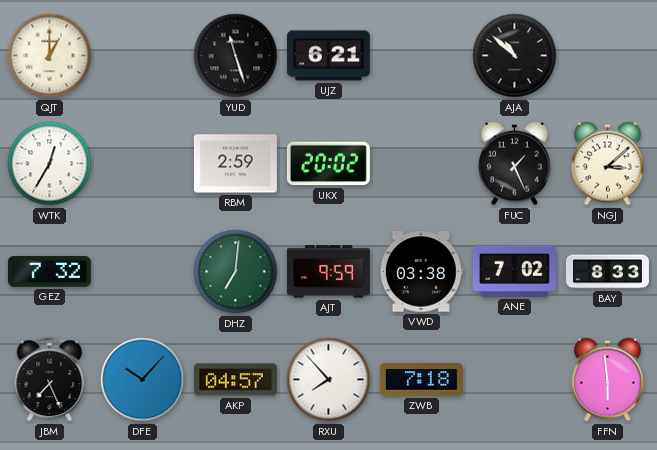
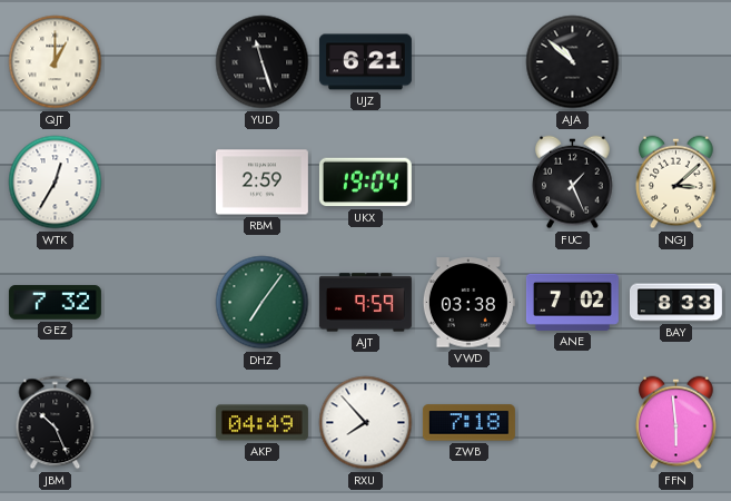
UKX: 20:02 -> 19:04 (365, 183)
DHZ: 7:01 -> 7:06 (263, 303)
JBM: 7:26 -> 10:26 (56, 423)
DFE: 10:07 -> none (143, 380)
AKP: 04:57 -> 04:49 (261, 423)
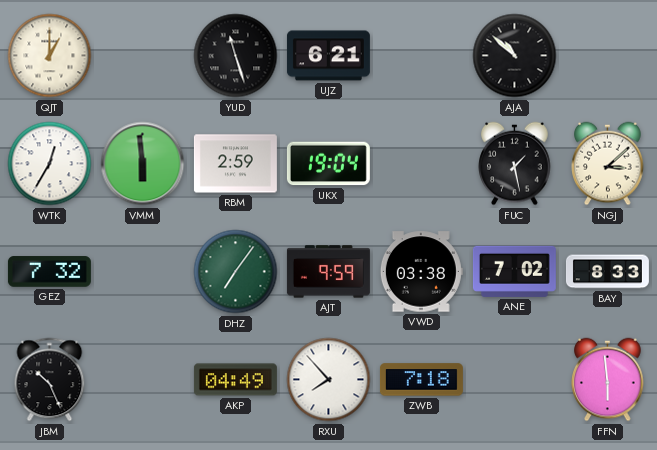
VMM: none -> 5:59 (143, 164)
FUC: 1:26 -> 1:28 (515, 164)
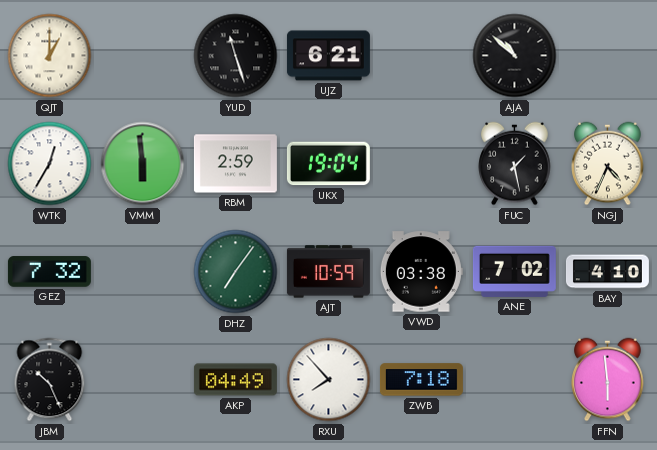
NGJ: 3:08 -> 4:34 (608, 164)
AJT: 9:59 -> 10:59 (328, 272)
BAY: 8:33 -> 4:10 (607, 272)
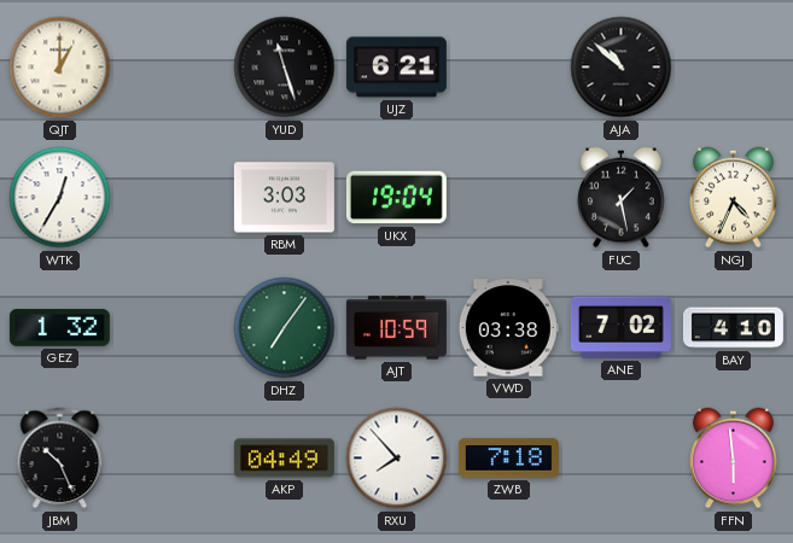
VMM: 5:59 -> none (143, 164)
RBM: 2:59 -> 3:03 (284, 198)
GEZ: 7:32 -> 1:32 (59, 328)
